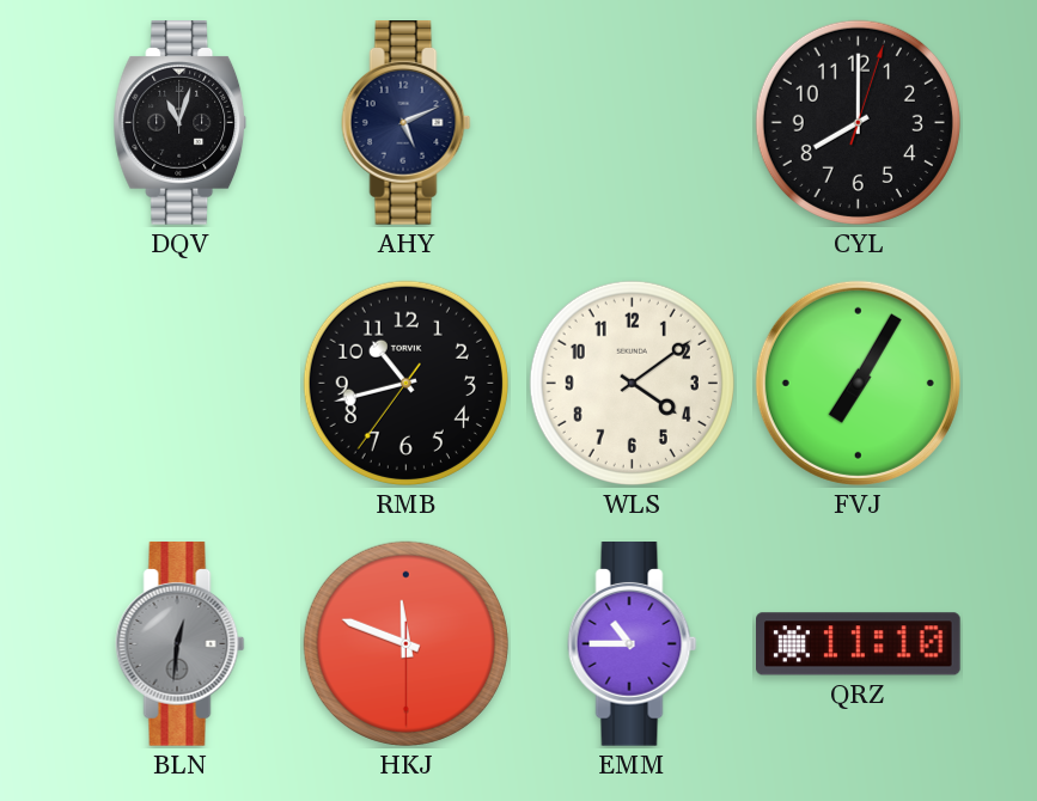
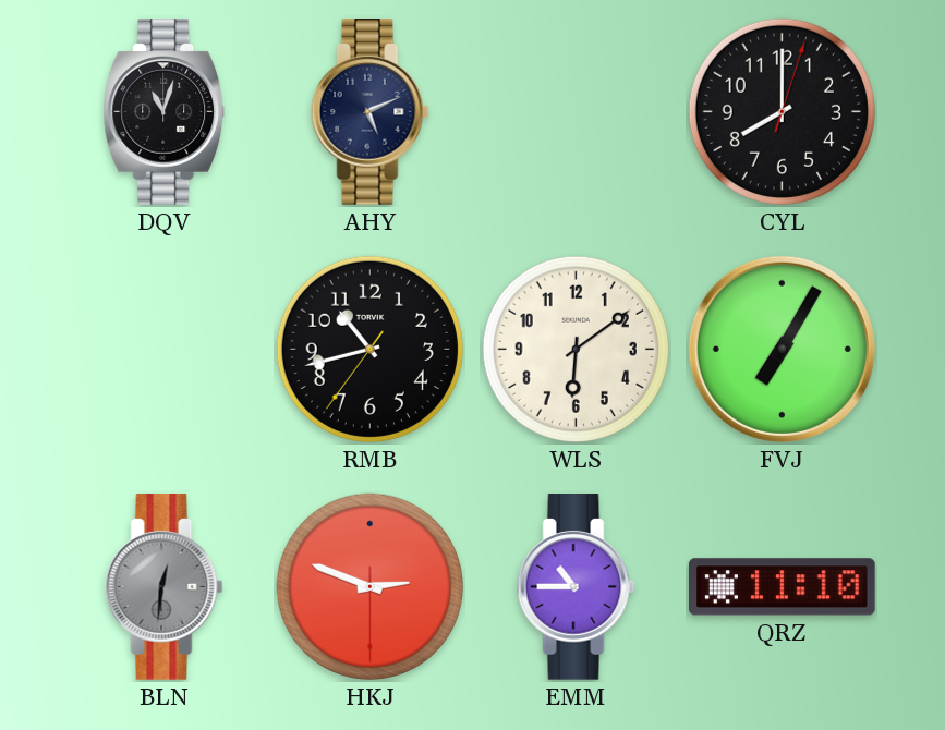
WLS: 4:09 -> 6:09 (576, 349)
HKJ: 11:48 -> 2:48 (369, 586)
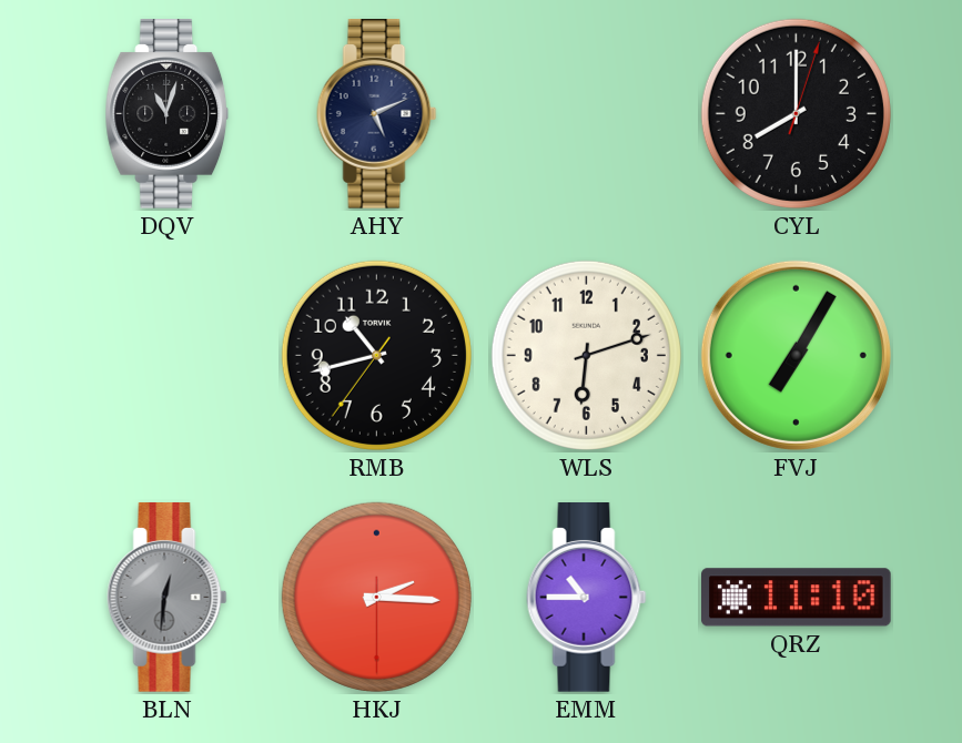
WLS: 6:09 -> 6:12 (586, 355)
HKJ: 2:48 -> 2:15 (376, 597)
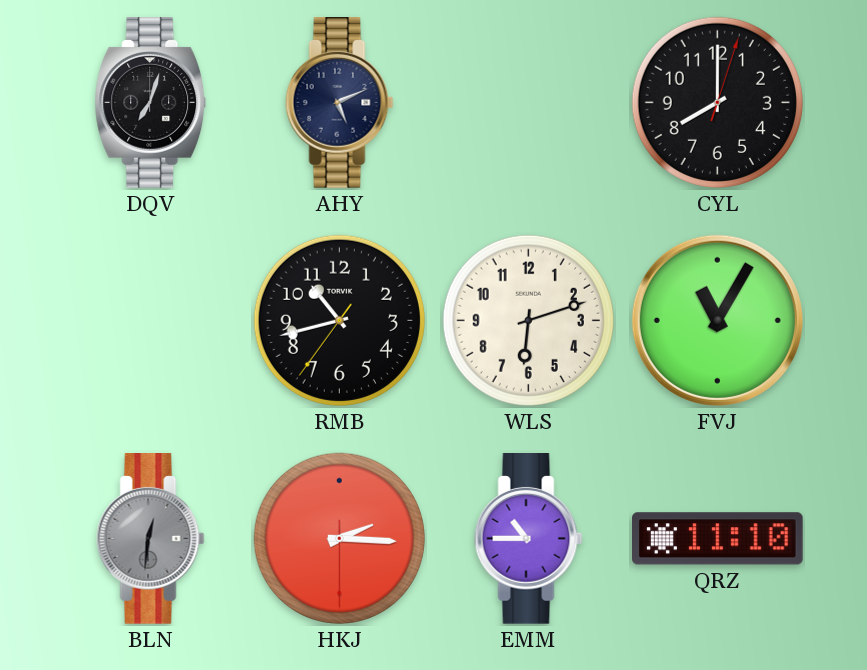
DQV: 11:03 -> 7:03 (151, 103)
FVJ: 7:05 -> 11:05 (717, 320)
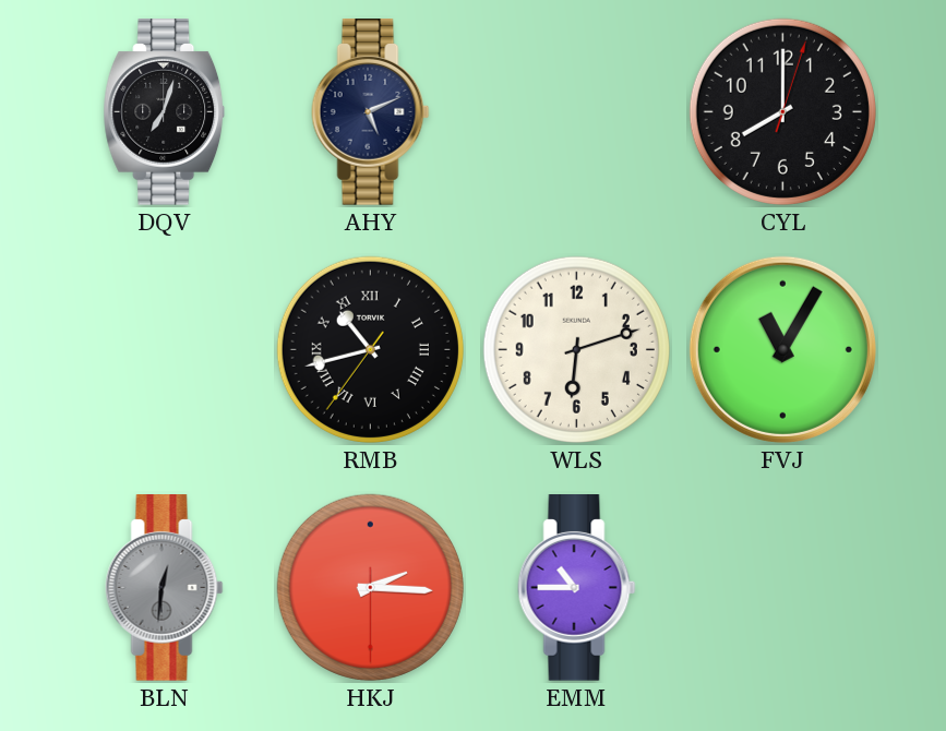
RMB numerals: Arabic -> Roman (370, 349)
QRZ: 11:10 -> none (718, 539)
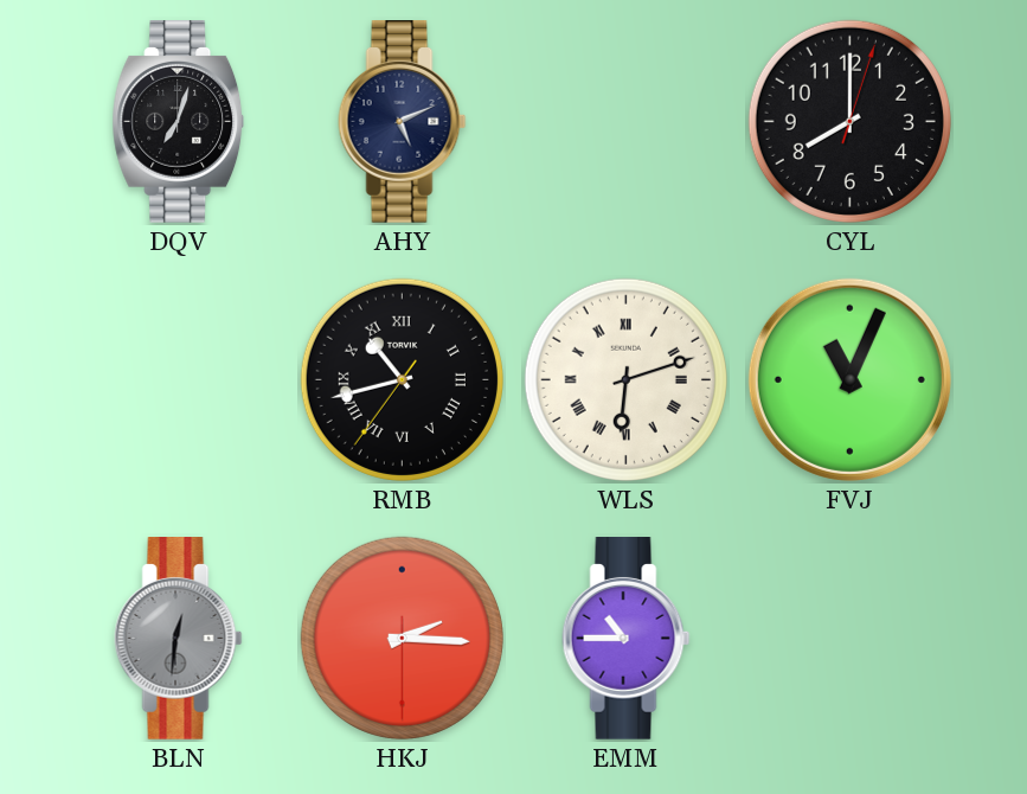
WLS numerals: Arabic -> Roman (625, 379)
FVJ: 11:05 -> 11:04 (849, 379)
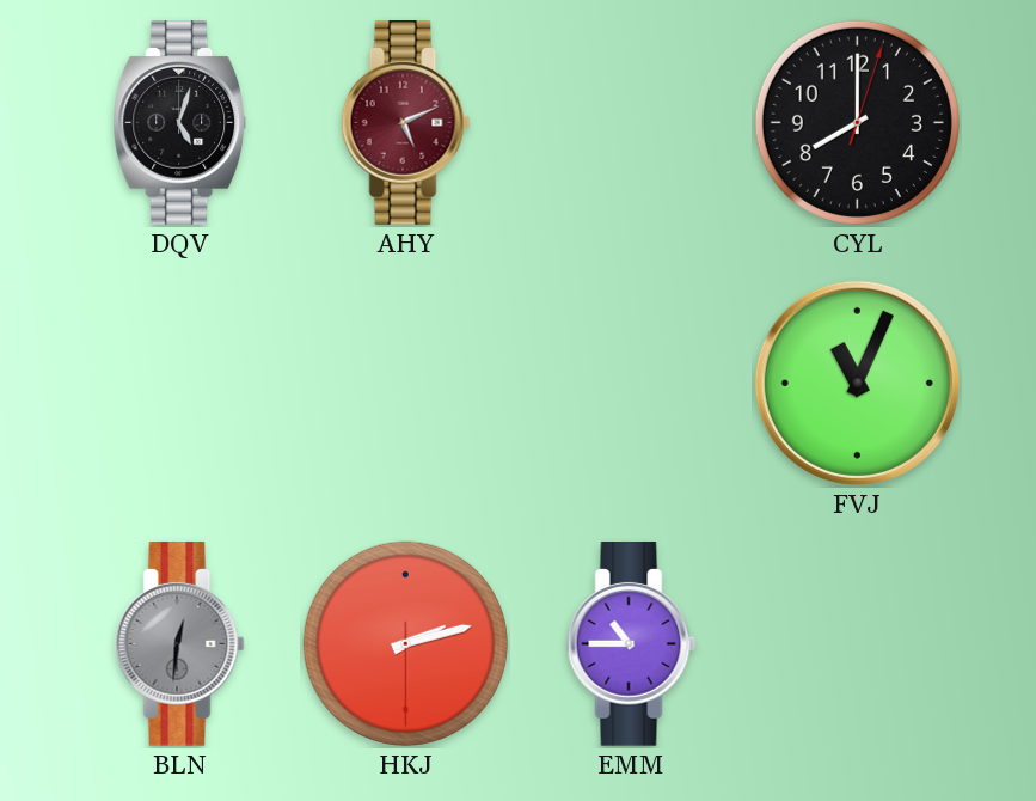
DQV: 7:03 -> 5:03 (180, 123)
AHY dial: navy -> burgundy (406, 123)
RMB: 10:42 -> none (402, 379)
WLS: 6:12 -> none (625, 379)
HKJ: 2:15 -> 2:12 (405, 643)
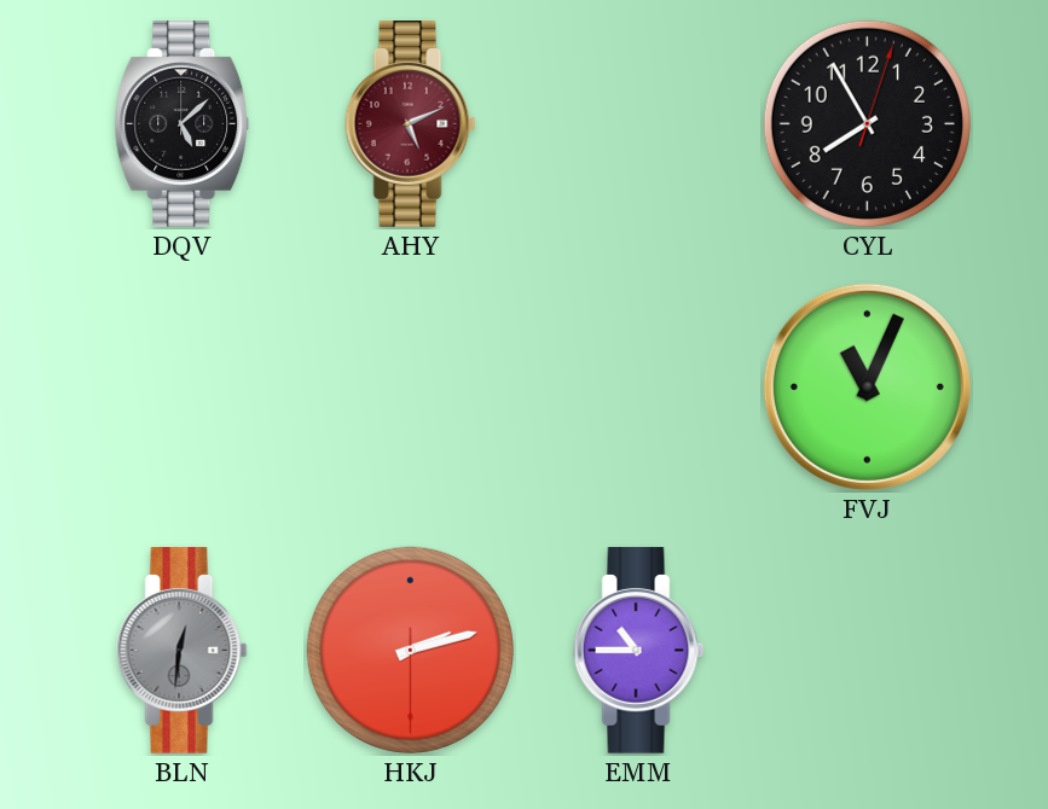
DQV: 5:03 -> 5:08 (183, 124)
CYL: 8:00 -> 7:55 (867, 123)
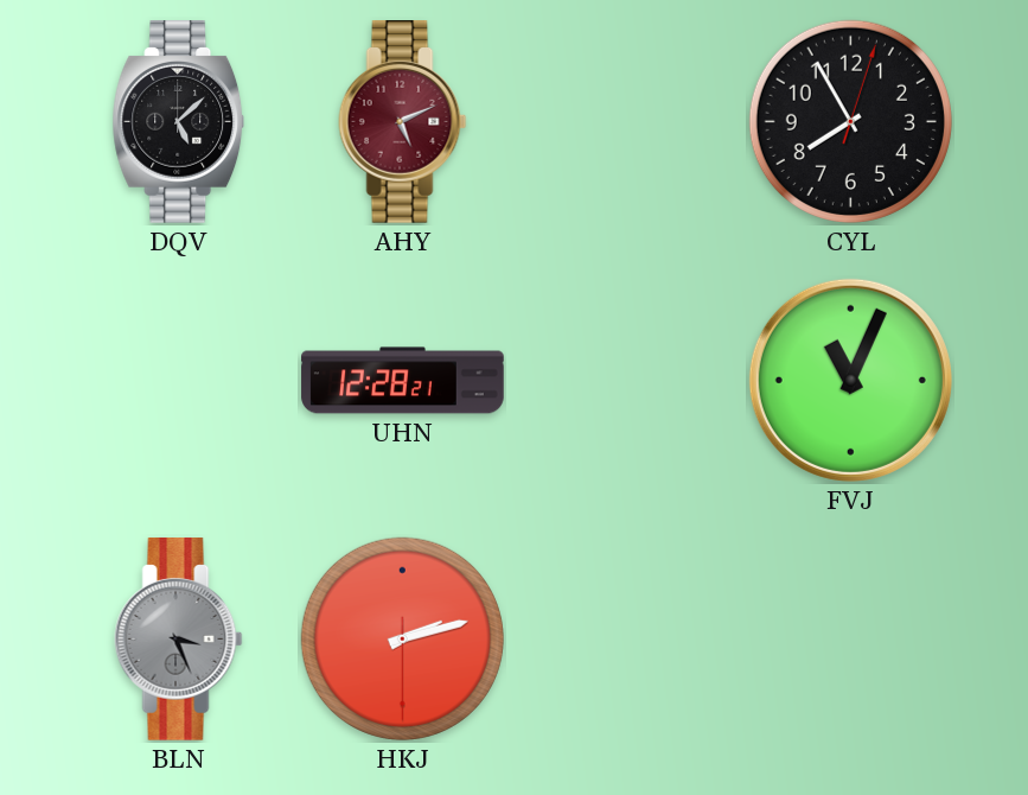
UHN: none -> 12:28 (403, 381)
BLN: 12:31 -> 3:26 (179, 640)
EMM: 10:45 -> none (639, 651)
